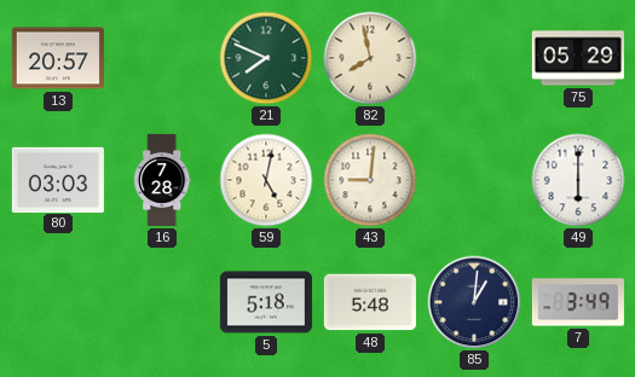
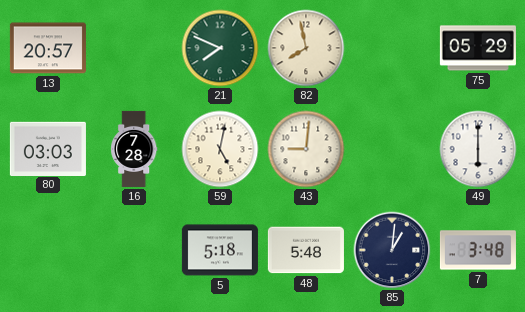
7: 3:49 -> 3:48 (478, 250)
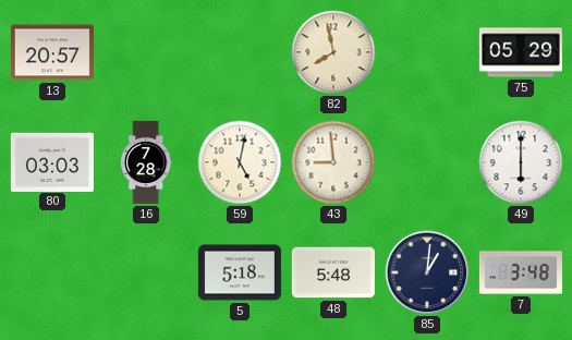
21: 7:49 -> none (220, 48)
43: 9:01 -> 8:59 (333, 162)
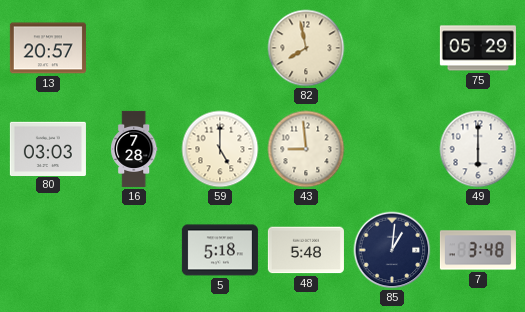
59: 5:02 -> 5:00 (220, 149)
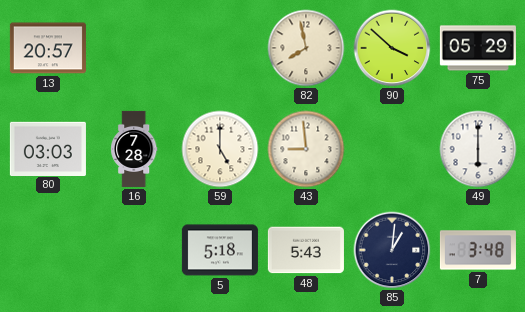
90: none -> 3:52 (392, 48)
48: 5:48 -> 5:43 (306, 250)
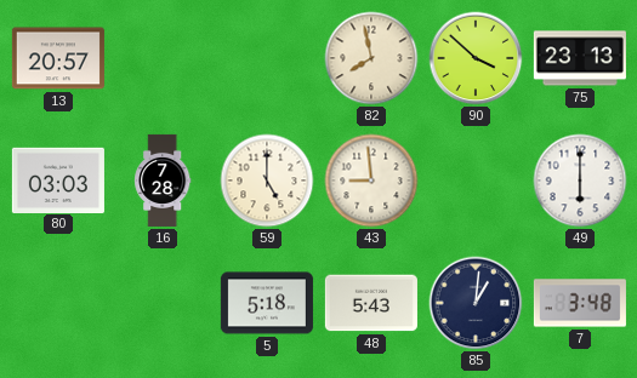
75: 05:29 -> 23:13 (580, 58)
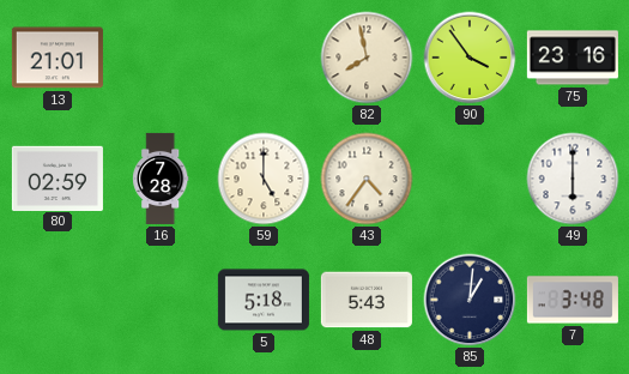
13: 20:57 -> 21:01 (58, 58)
90: 3:52 -> 3:54 (470, 58)
75: 23:13 -> 23:16 (573, 58)
80: 03:03 -> 02:59 (58, 177)
43: 8:59 -> 4:36 (367, 179)
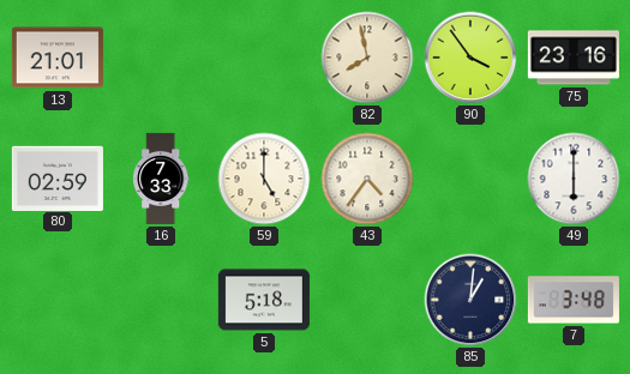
16: 7:28 -> 7:33 (161, 179)
48: 5:43 -> none (367, 300)
